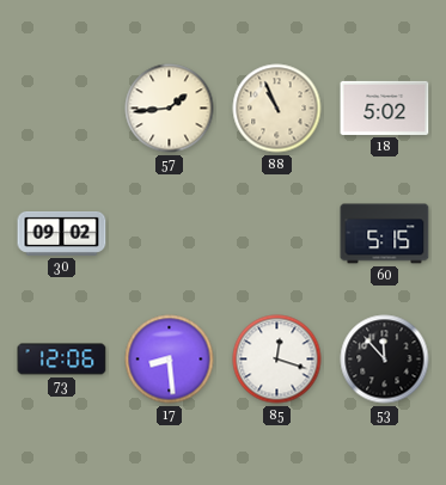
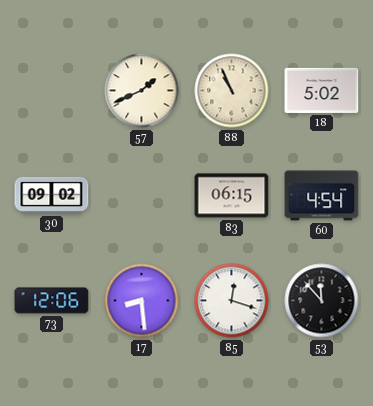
57: 1:44 -> 1:41 (142, 91)
83: none -> 06:15 (232, 196)
60: 5:15 -> 4:54 (322, 196)
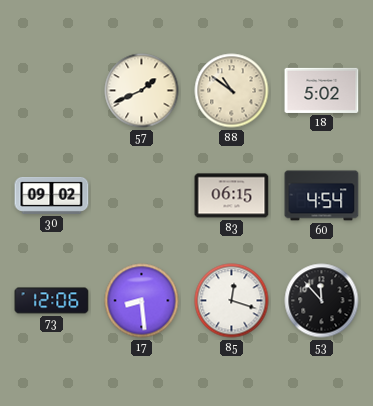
88: 10:56 -> 10:51 (232, 91)
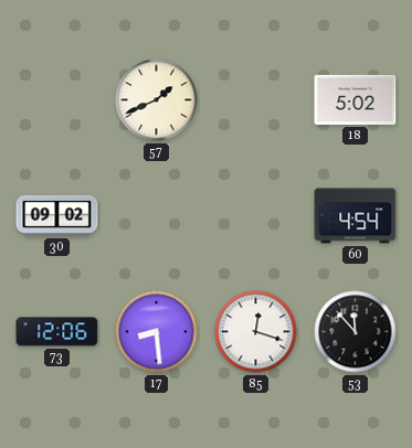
88: 10:51 -> none (232, 91)
83: 06:15 -> none (232, 196)
